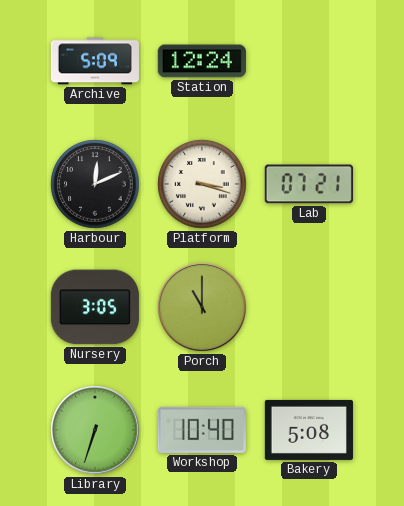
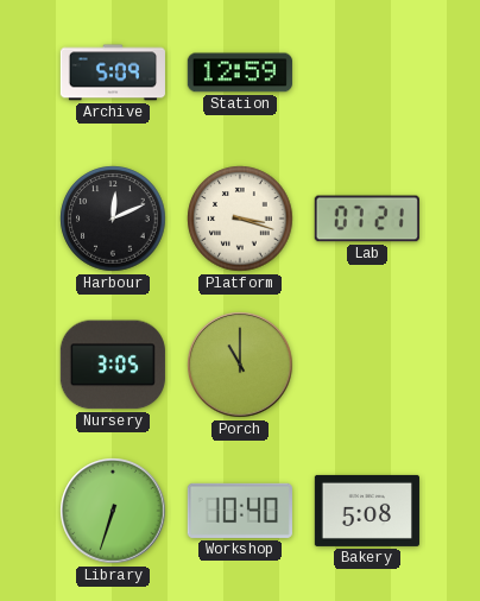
Station: 12:24 -> 12:59 (240, 72)
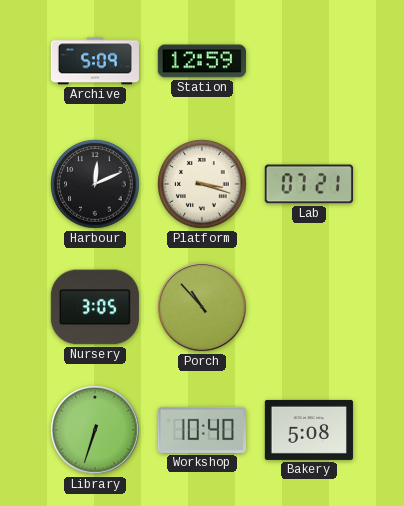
Porch: 11:00 -> 10:53 (202, 307)
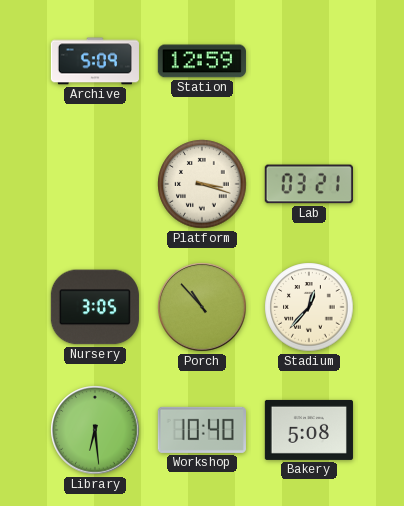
Harbour: 12:11 -> none (95, 184)
Lab: 07:21 -> 03:21 (309, 184)
Stadium: none -> 12:37 (309, 307)
Library: 6:33 -> 6:29 (95, 430)
